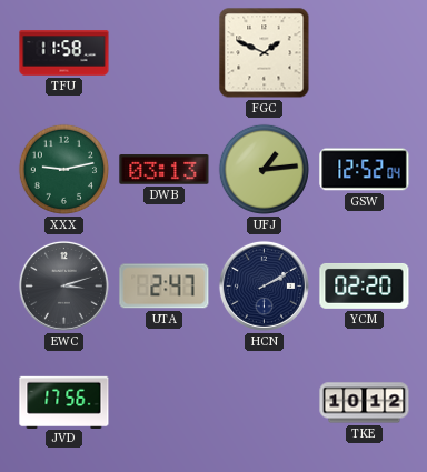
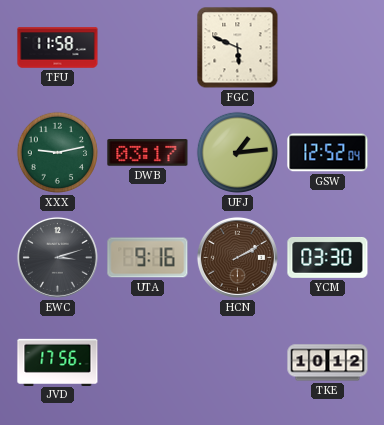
FGC: 1:49 -> 5:49 (238, 48)
DWB: 03:13 -> 03:17 (148, 153)
UTA: 2:47 -> 9:16 (148, 258)
HCN dial: navy -> brown (237, 257)
YCM: 02:20 -> 03:30 (328, 257)
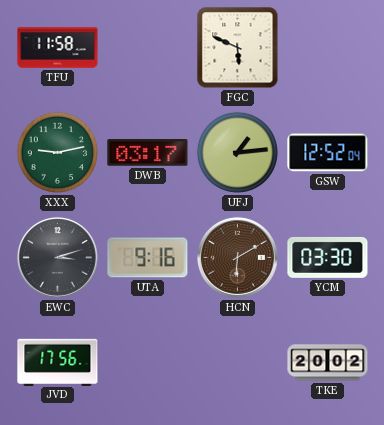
HCN: 2:10 -> 6:10 (237, 257)
TKE: 10:12 -> 20:02 (328, 363)
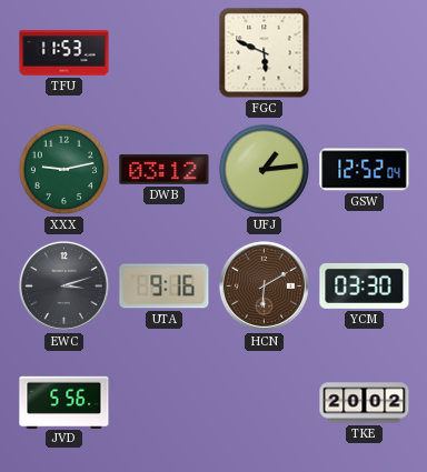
TFU: 11:58 -> 11:53 (64, 53)
DWB: 03:17 -> 03:12 (165, 170)
JVD: 17:56 -> 5:56 (64, 402)
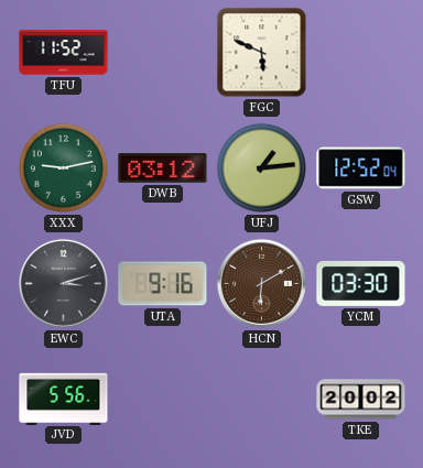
TFU: 11:53 -> 11:52 (64, 53)
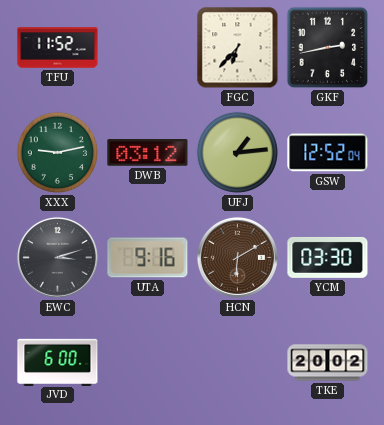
FGC: 5:49 -> 6:37 (238, 48)
GKF: none -> 2:43 (328, 48)
JVD: 5:56 -> 6:00 (58, 362)
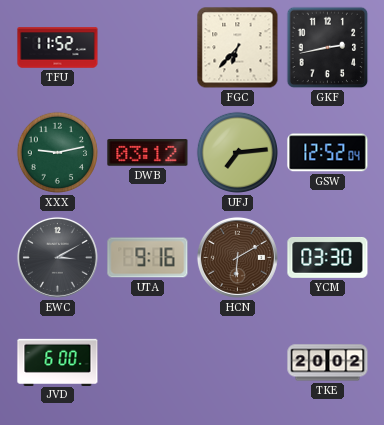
UFJ: 1:14 -> 7:14 (237, 152)
EWC: 3:12 -> 3:10 (57, 257)
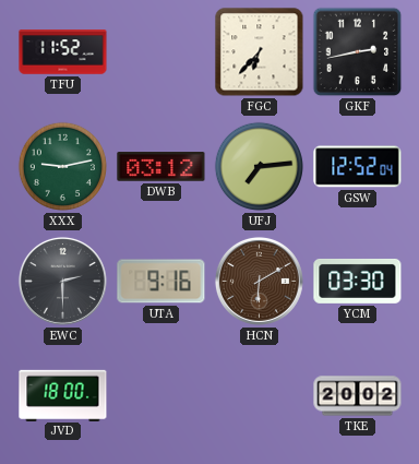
EWC: 3:10 -> 2:30 (62, 281)
JVD: 6:00 -> 18:00 (63, 395)
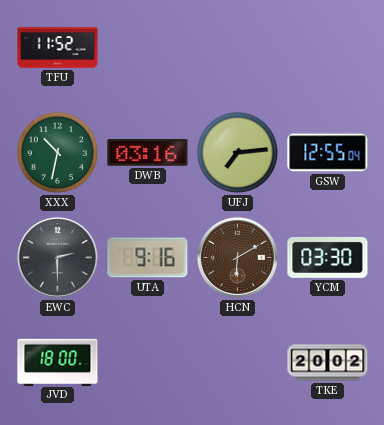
FGC: 6:37 -> none (260, 52)
GKF: 2:43 -> none (358, 52)
XXX: 9:13 -> 10:32 (57, 152)
DWB: 03:12 -> 03:16 (148, 153)
GSW: 12:52 -> 12:55 (328, 153)
